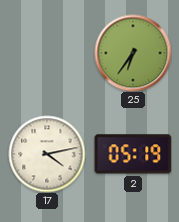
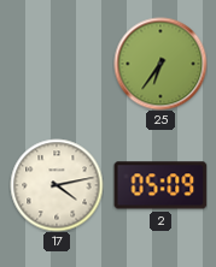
2: 05:19 -> 05:09 (160, 185)
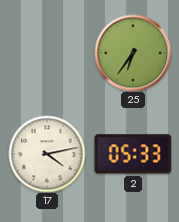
2: 05:09 -> 05:33 (133, 154)
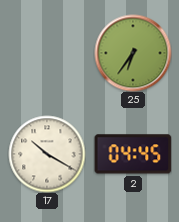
17: 4:13 -> 10:20 (47, 154)
2: 05:33 -> 04:45 (133, 154)
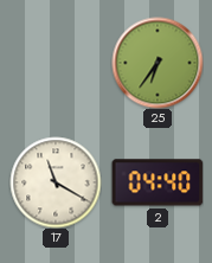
17: 10:20 -> 11:20 (56, 182)
2: 04:45 -> 04:40 (158, 182)
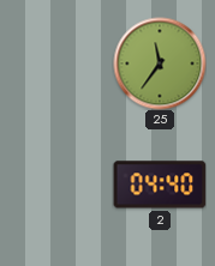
25: 6:36 -> 11:36 (160, 64)
17: 11:20 -> none (56, 182)
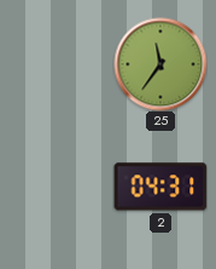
2: 04:40 -> 04:31 (160, 187)
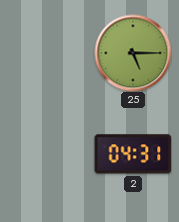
25: 11:36 -> 5:15 (133, 53)
